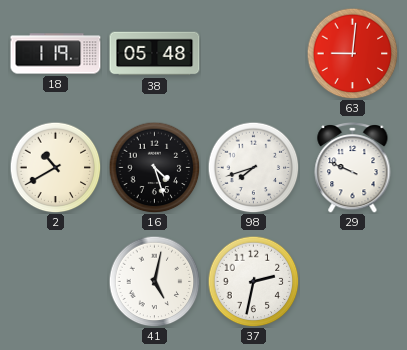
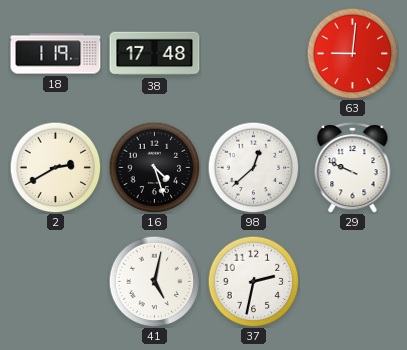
38: 05:48 -> 17:48 (155, 54)
2: 10:40 -> 2:40 (55, 167)
98: 7:42 -> 12:38 (253, 167)
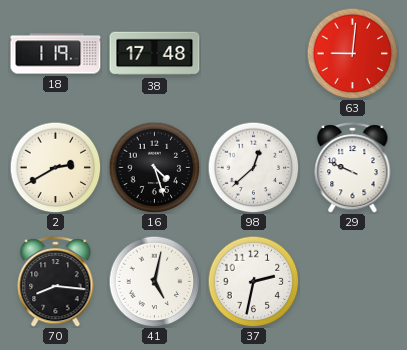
70: none -> 8:16 (56, 282)
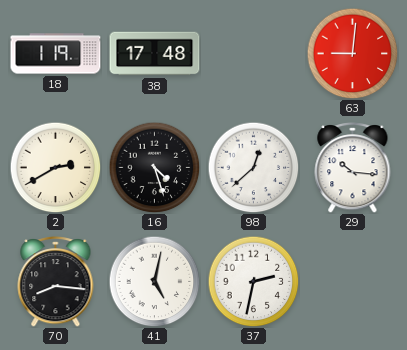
29: 9:49 -> 10:16 (353, 168)
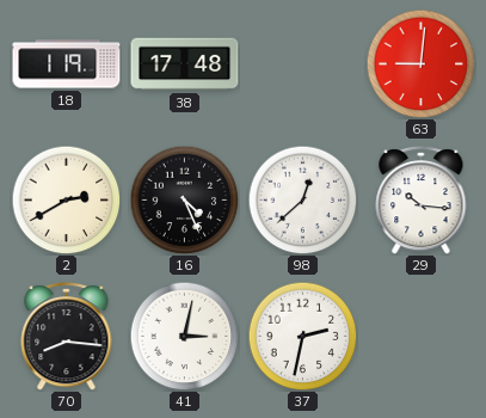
16: 4:27 -> 4:26 (184, 199)
41: 5:02 -> 3:02 (184, 336)
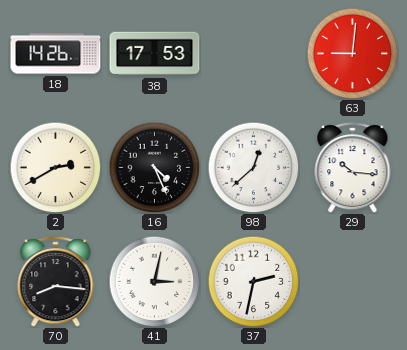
18: 1:19 -> 14:26 (56, 54)
38: 17:48 -> 17:53 (155, 54)
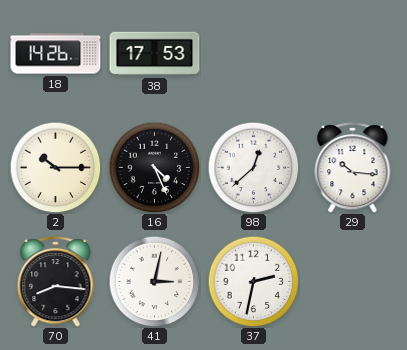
63: 9:01 -> none (352, 53)
2: 2:40 -> 10:15 (55, 167)
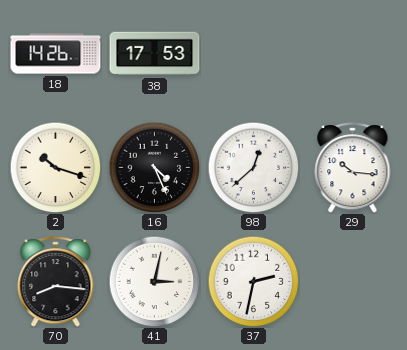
2: 10:15 -> 10:18 (55, 167)
